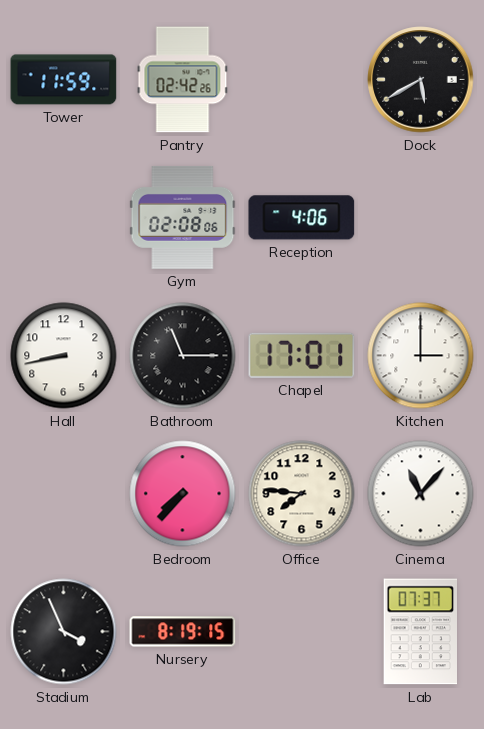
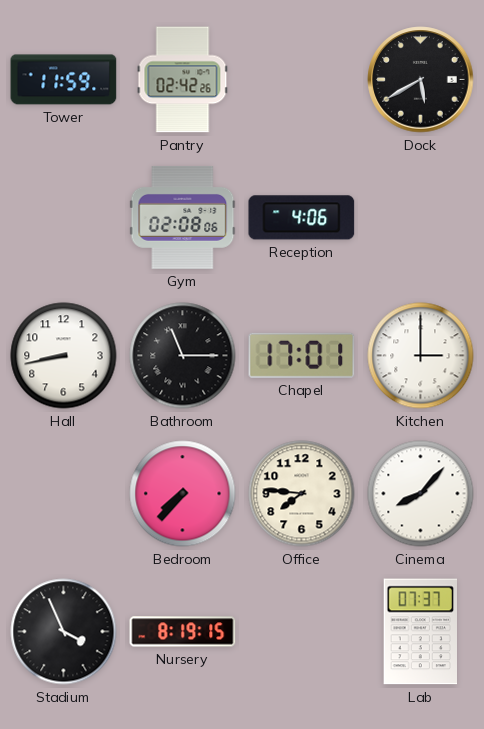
Cinema: 11:07 -> 8:07 (421, 494)
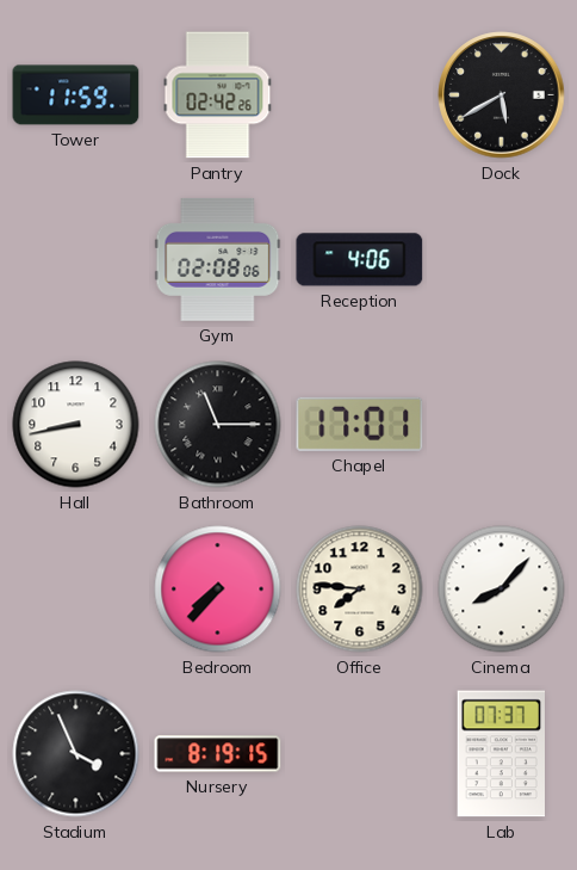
Kitchen: 3:00 -> none (421, 356)
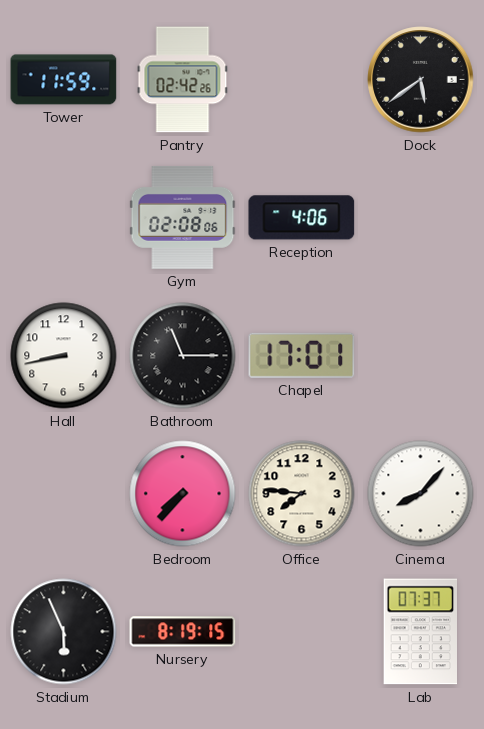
Dock: 5:40 -> 5:39 (421, 80)
Stadium: 3:56 -> 5:56 (64, 632)
